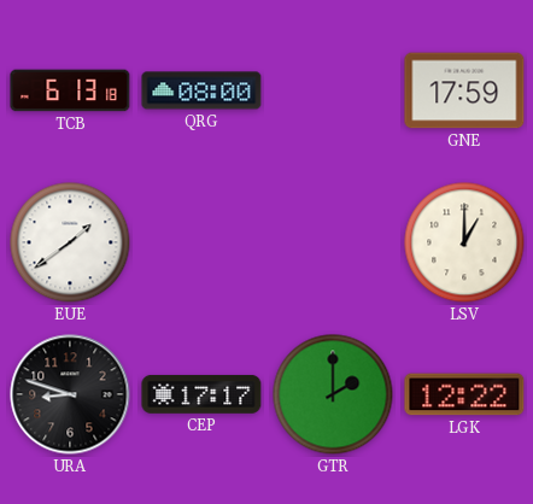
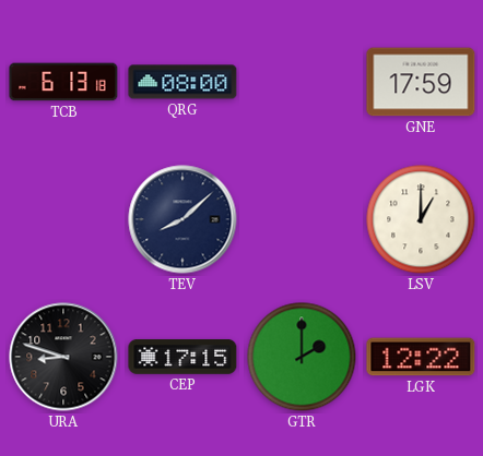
EUE: 1:39 -> none (70, 242)
TEV: none -> 8:08 (182, 219)
CEP: 17:17 -> 17:15 (182, 357)
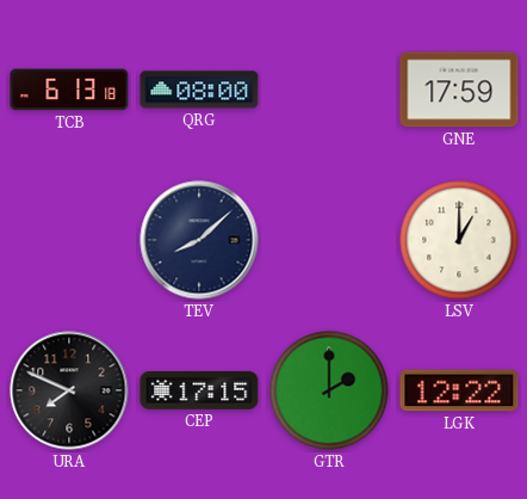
URA: 8:48 -> 7:49 (69, 390)
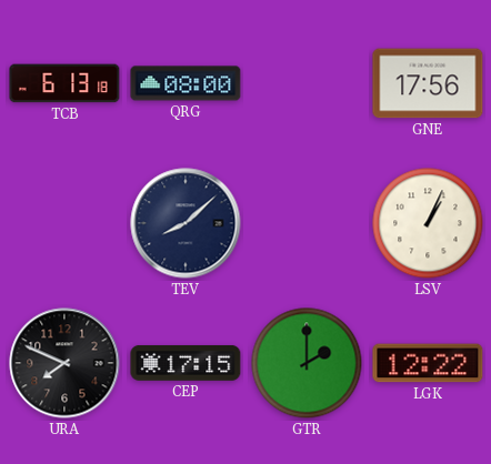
GNE: 17:59 -> 17:56 (428, 83)
LSV: 1:00 -> 1:04 (428, 223)
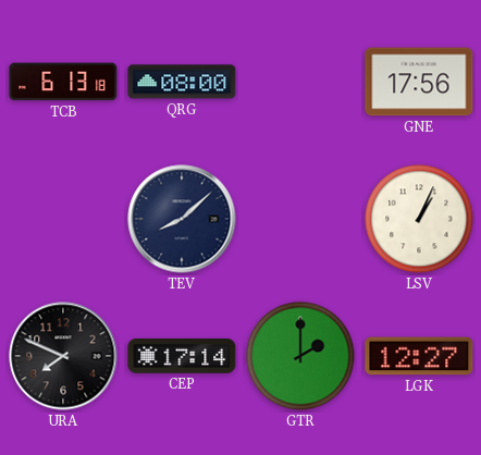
CEP: 17:15 -> 17:14 (182, 356)
LGK: 12:22 -> 12:27 (419, 356)
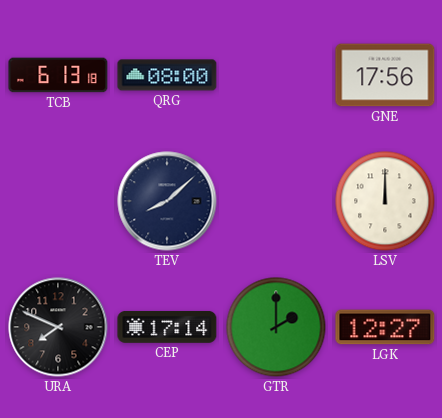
LSV: 1:04 -> 12:00 (385, 201)
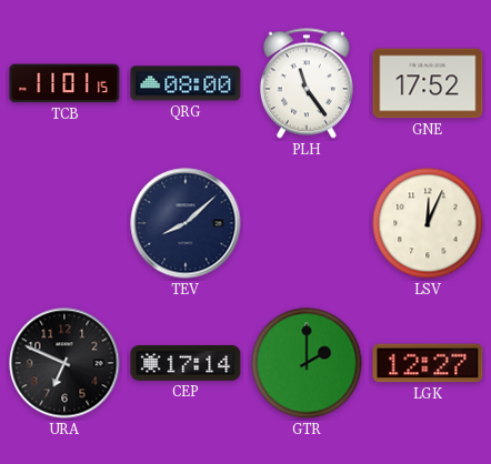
TCB: 6:13 -> 11:01 (64, 83)
PLH: none -> 11:24 (307, 83)
GNE: 17:56 -> 17:52 (428, 83)
LSV: 12:00 -> 12:04 (428, 223)
URA: 7:49 -> 6:49 (64, 363)
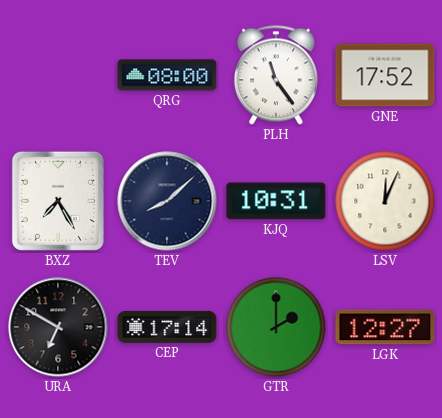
TCB: 11:01 -> none (64, 83)
BXZ: none -> 7:25 (58, 201)
KJQ: none -> 10:31 (276, 201)
URA: 6:49 -> 6:50 (58, 327)
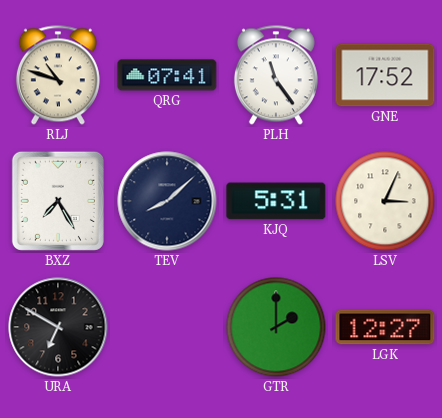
RLJ: none -> 10:48 (58, 75)
QRG: 08:00 -> 07:41 (167, 75)
KJQ: 10:31 -> 5:31 (276, 201)
LSV: 12:04 -> 3:04 (385, 201)
CEP: 17:14 -> none (167, 327)
